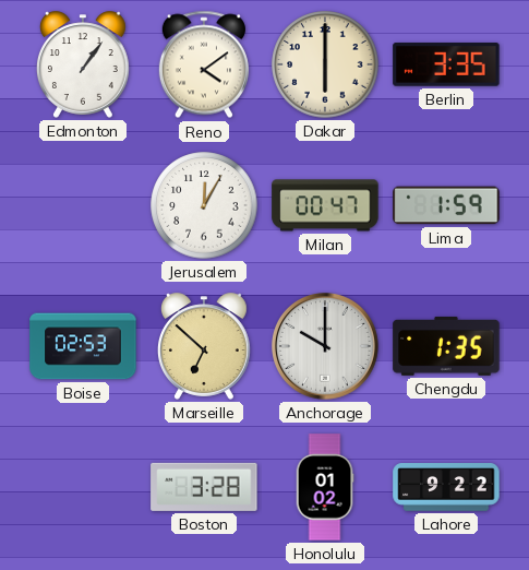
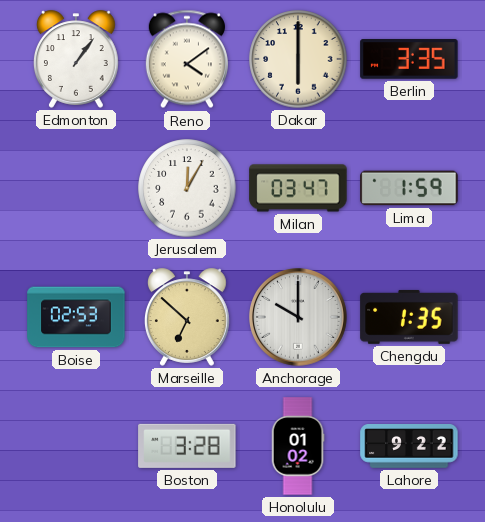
Milan: 00:47 -> 03:47 (298, 188)
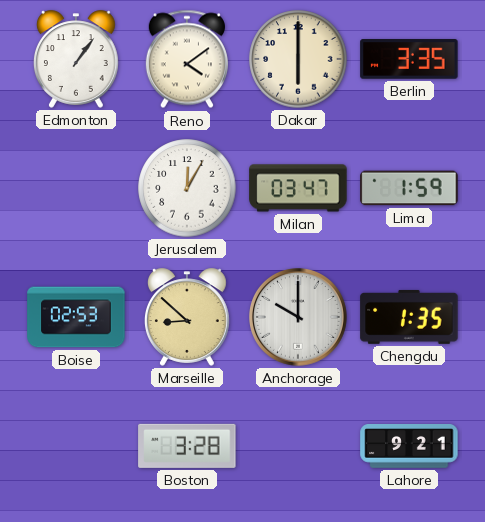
Marseille: 6:52 -> 8:52 (187, 317)
Honolulu: 01:02 -> none (298, 446)
Lahore: 9:22 -> 9:21 (409, 447)
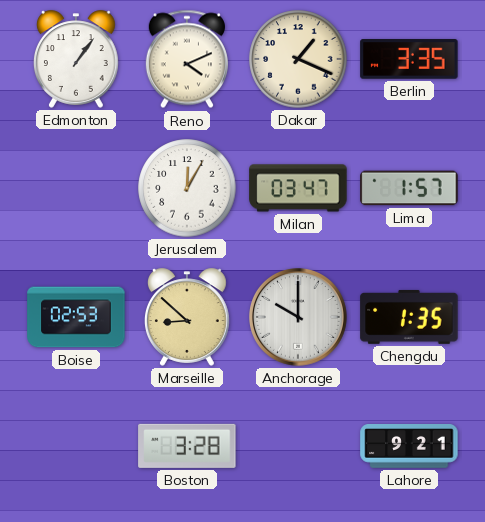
Reno: 4:09 -> 4:11 (187, 59)
Dakar: 6:00 -> 1:19 (298, 59)
Lima: 1:59 -> 1:57 (409, 188)
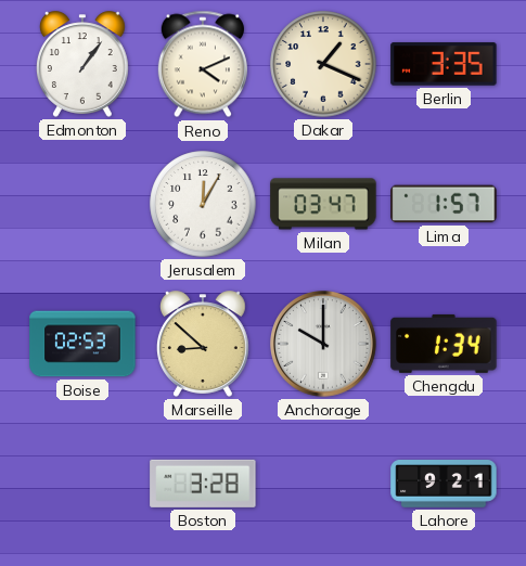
Chengdu: 1:35 -> 1:34 (444, 344)
